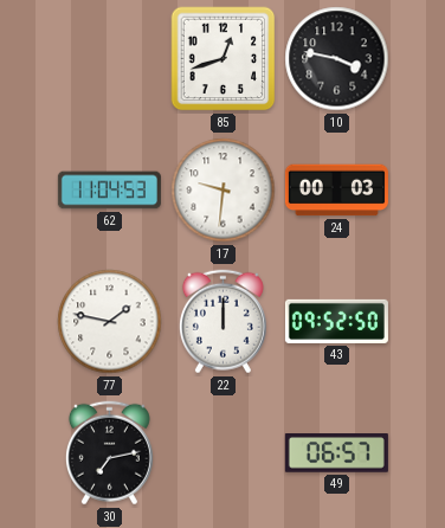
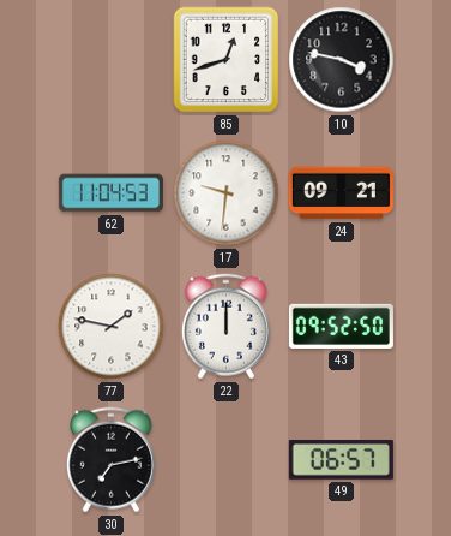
24: 00:03 -> 09:21 (341, 193)
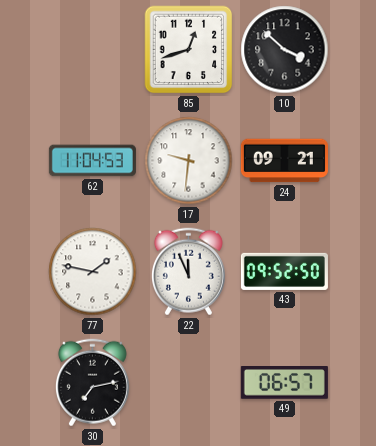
10: 3:47 -> 3:52 (285, 50)
22: 12:00 -> 11:56 (188, 272)
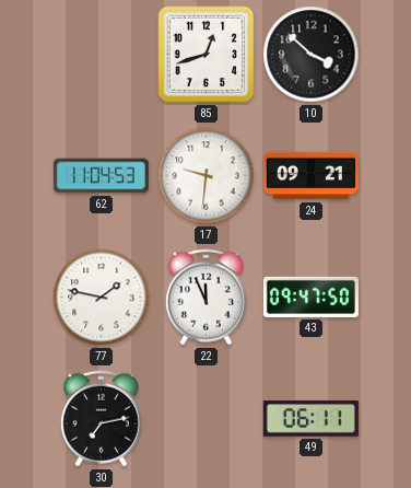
43: 09:52 -> 09:47 (310, 297)
49: 06:57 -> 06:11 (310, 419)
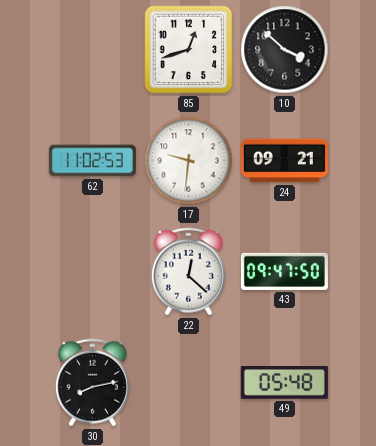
62: 11:04 -> 11:02 (92, 161)
77: 1:47 -> none (102, 298)
22: 11:56 -> 12:22 (188, 272)
30: 7:13 -> 8:13 (92, 383)
49: 06:11 -> 05:48 (284, 383)
